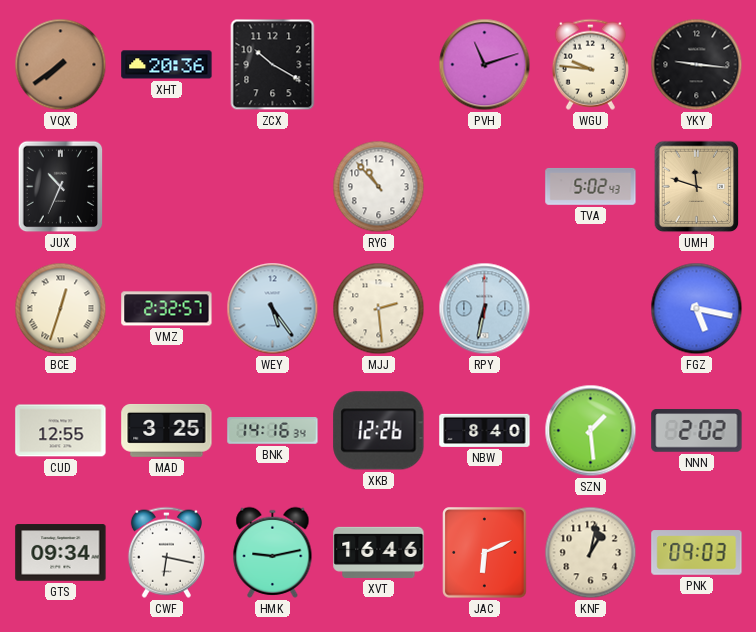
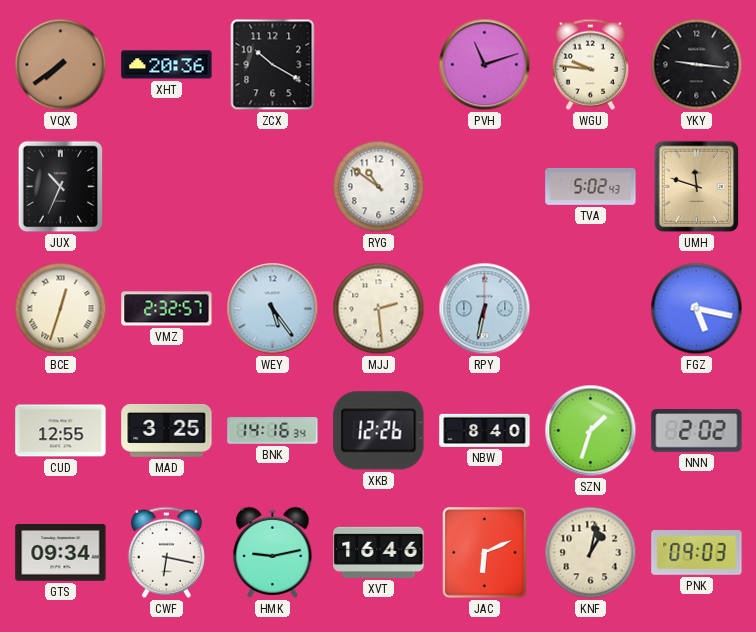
RYG: 10:53 -> 10:51 (379, 187)
SZN: 1:29 -> 1:33 (591, 431)
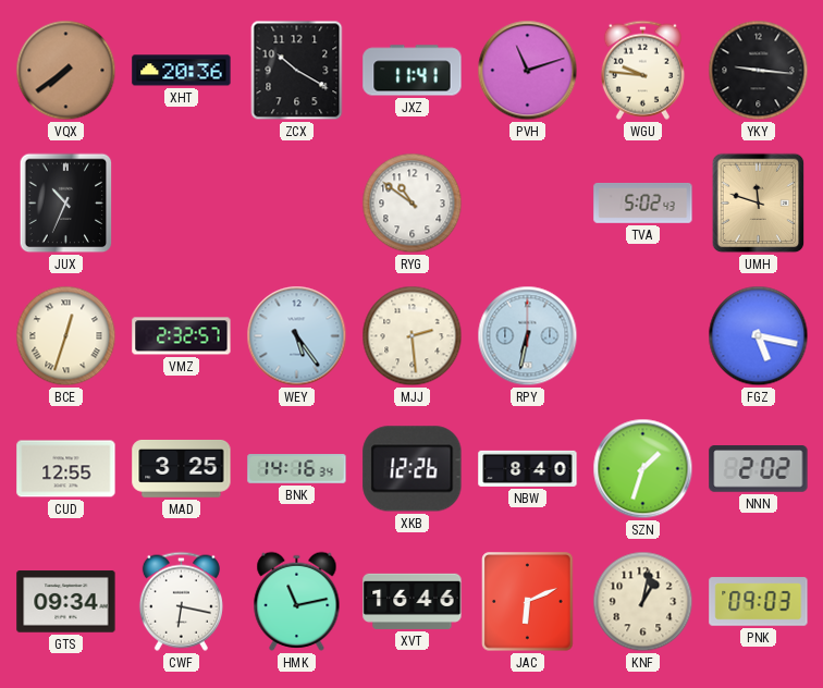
JXZ: none -> 11:41 (413, 71)
HMK: 9:13 -> 11:13 (297, 601)
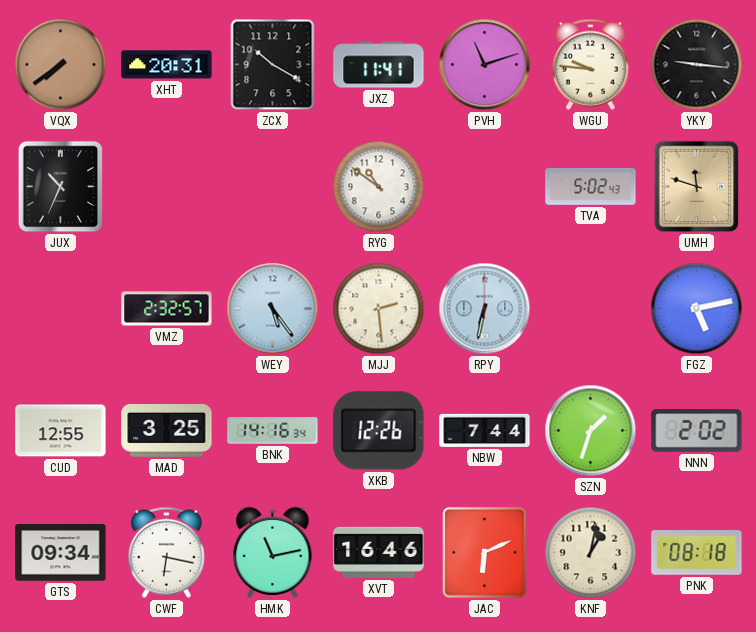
XHT: 20:36 -> 20:31 (167, 65)
BCE: 12:33 -> none (66, 336)
FGZ: 5:17 -> 5:13 (697, 309)
NBW: 8:40 -> 7:44 (485, 430)
PNK: 09:03 -> 08:18 (697, 553)
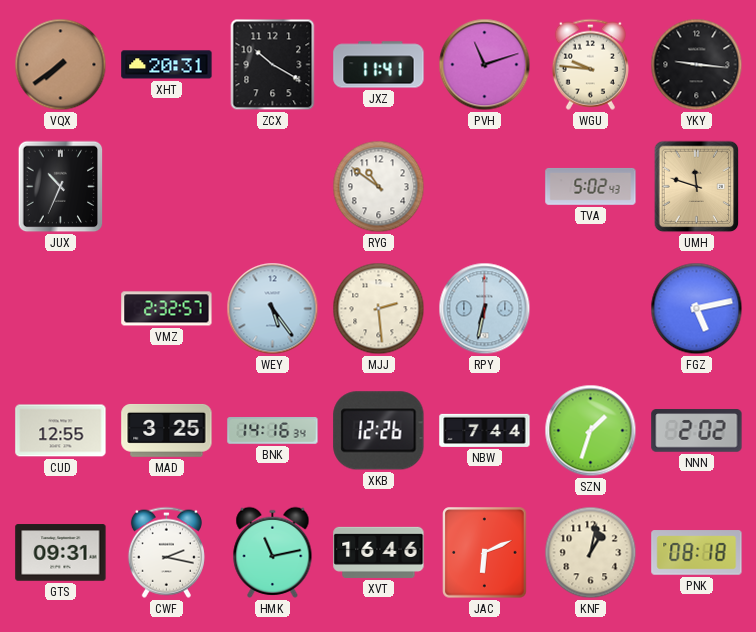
GTS: 09:34 -> 09:31 (61, 553)
CWF: 6:17 -> 2:17 (166, 552)
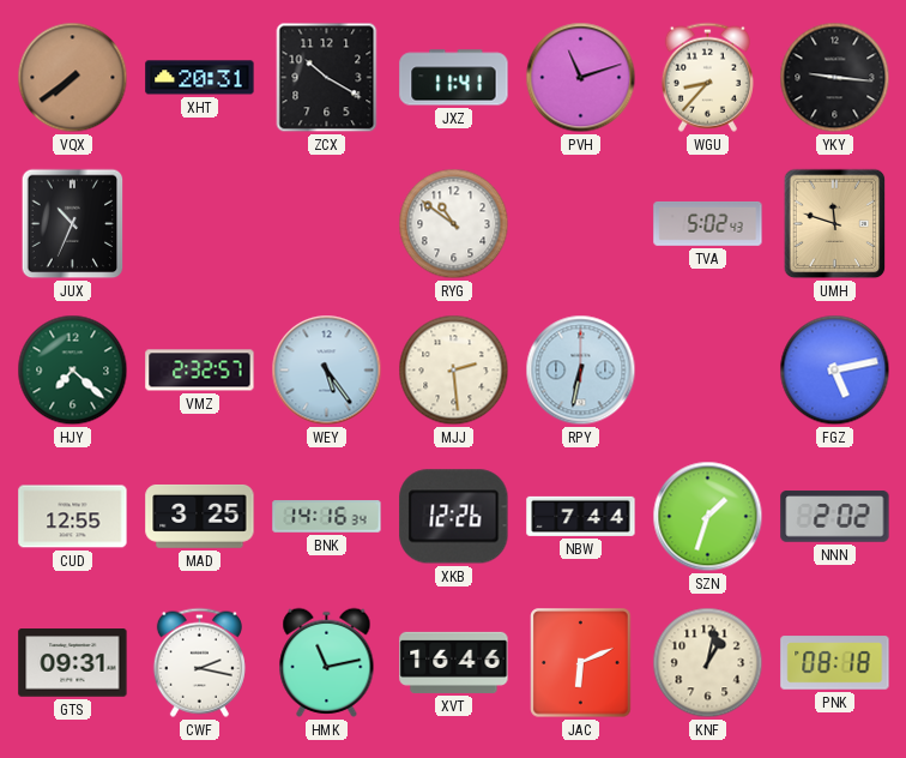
WGU: 9:46 -> 8:37 (707, 77)
HJY: none -> 7:22 (73, 371)
